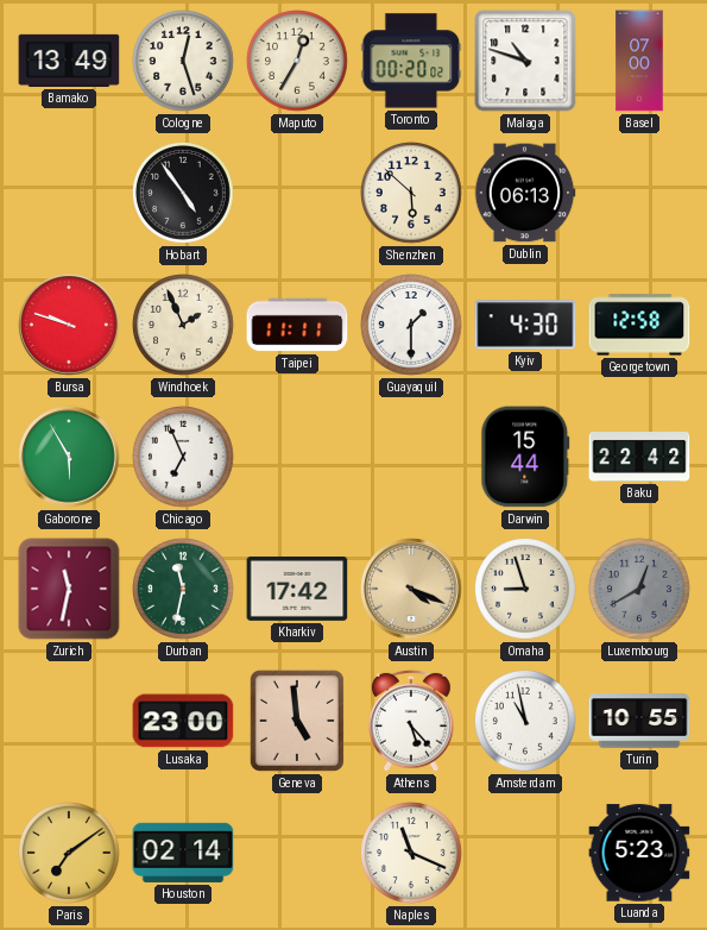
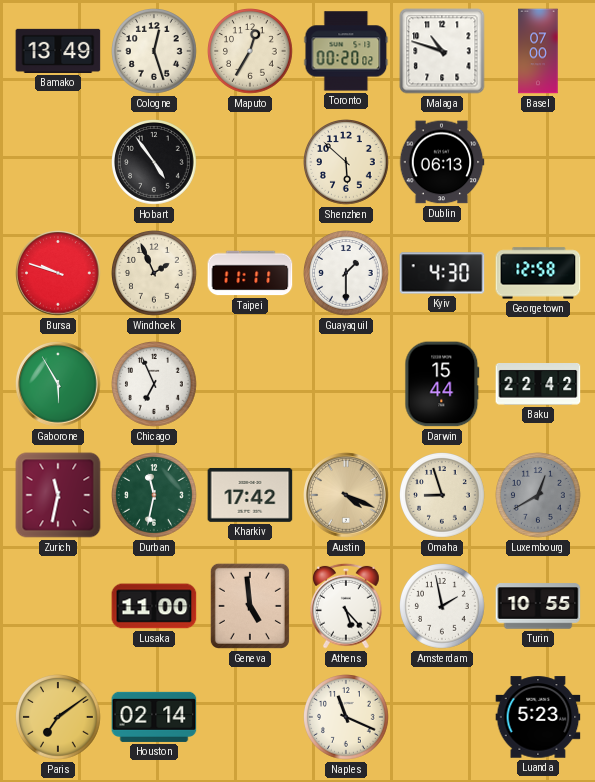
Lusaka: 23:00 -> 11:00 (154, 606)
Amsterdam: 10:58 -> 1:58 (443, 607)
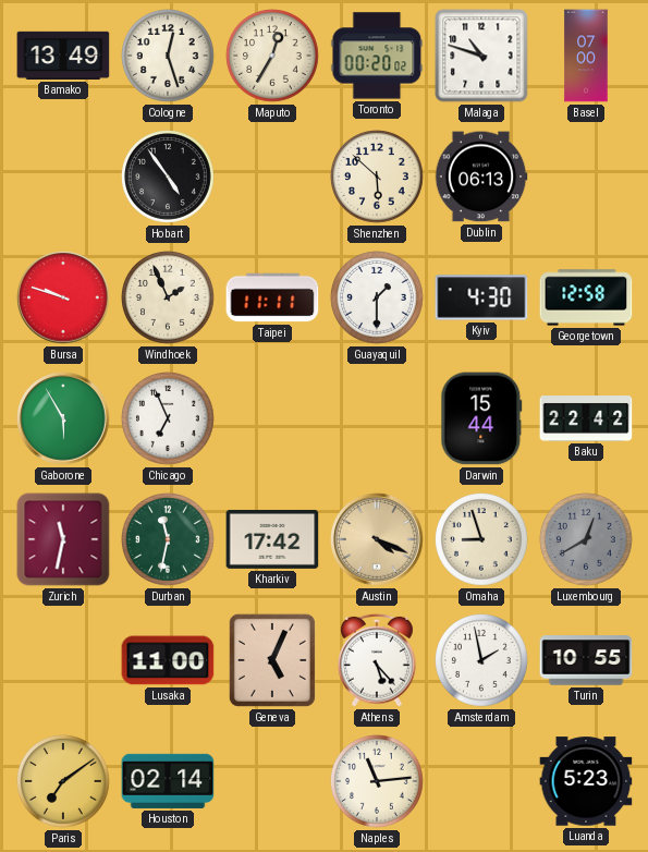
Geneva: 4:59 -> 5:04 (272, 660)
Naples: 11:19 -> 11:14 (378, 782)
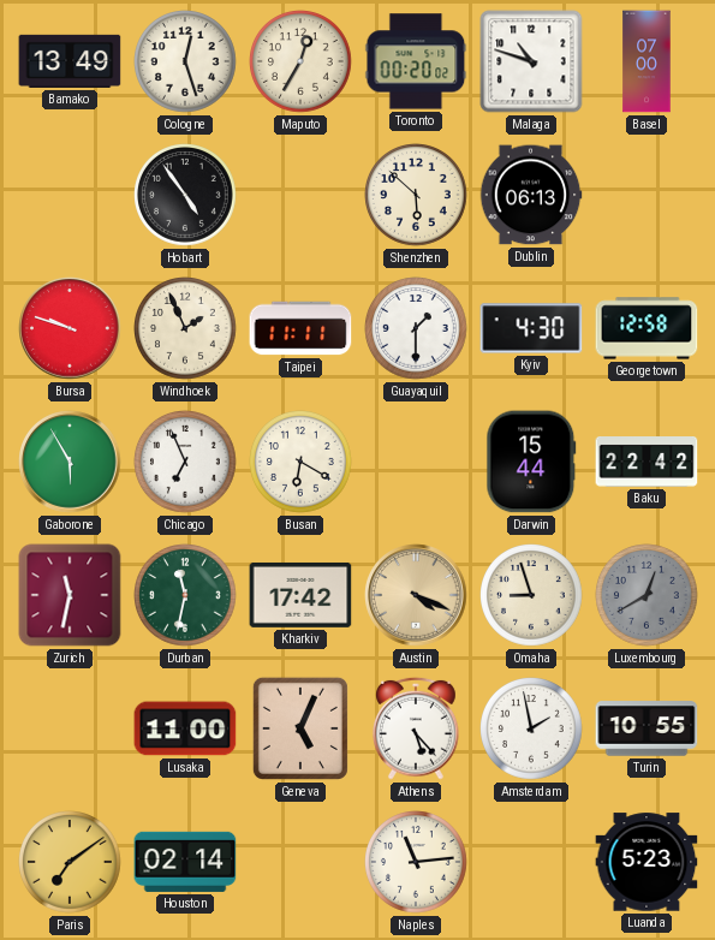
Busan: none -> 6:20 (302, 463)
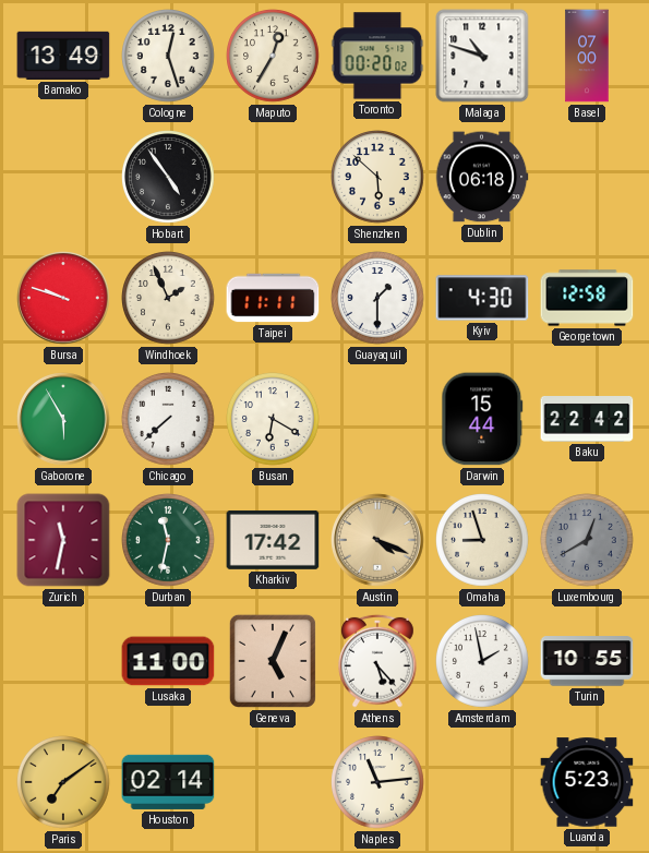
Dublin: 06:13 -> 06:18 (482, 177)
Chicago: 6:56 -> 7:38 (169, 420)
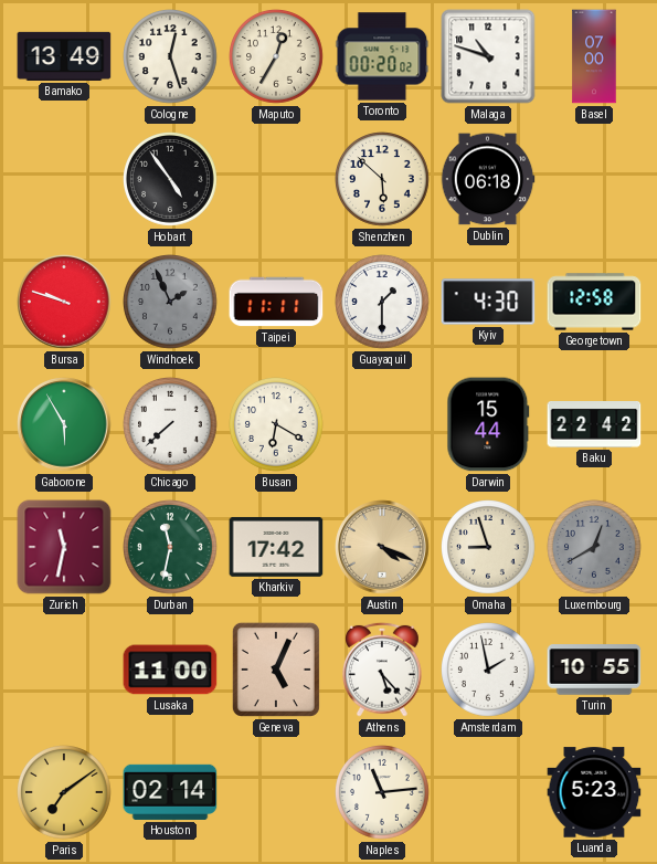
Windhoek dial: cream -> grey (171, 303)
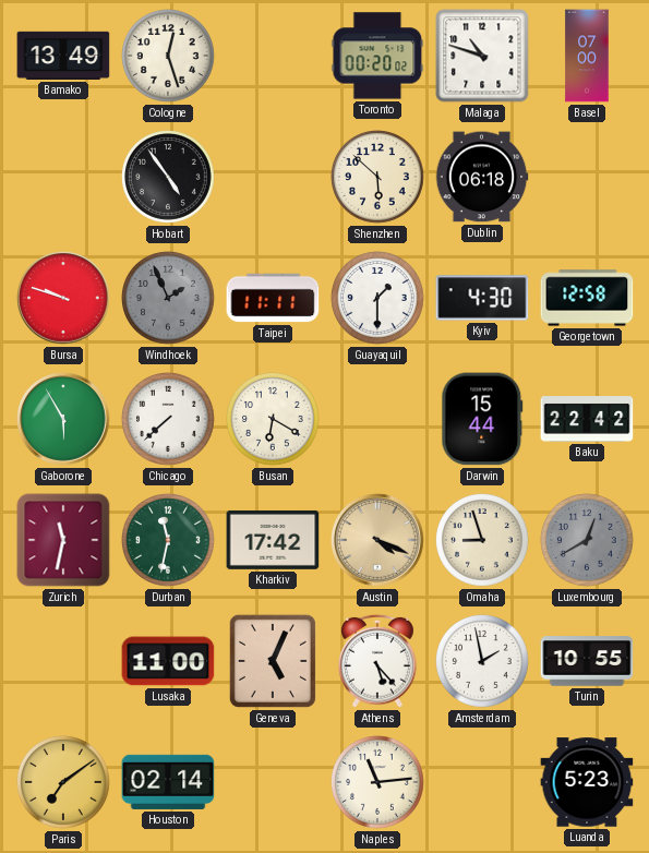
Maputo: 12:35 -> none (277, 57)
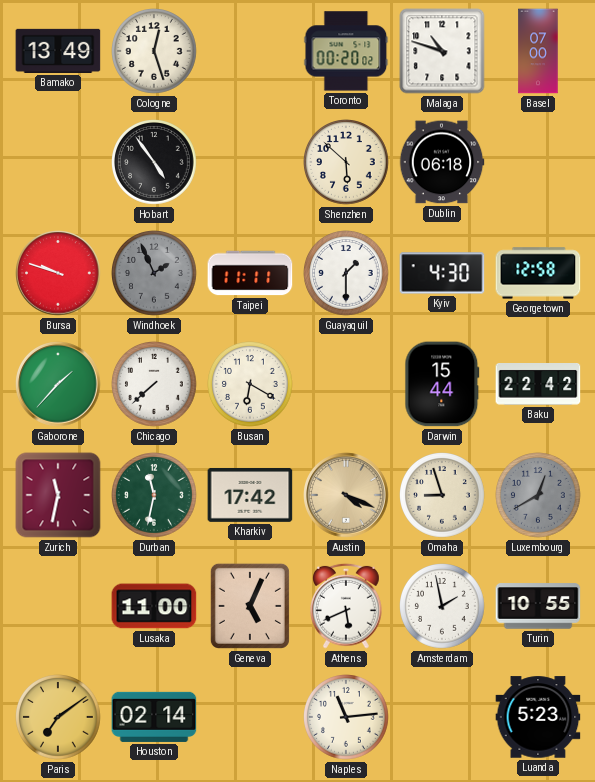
Gaborone: 5:55 -> 1:37 (58, 384)
Athens: 5:23 -> 5:41 (347, 606)
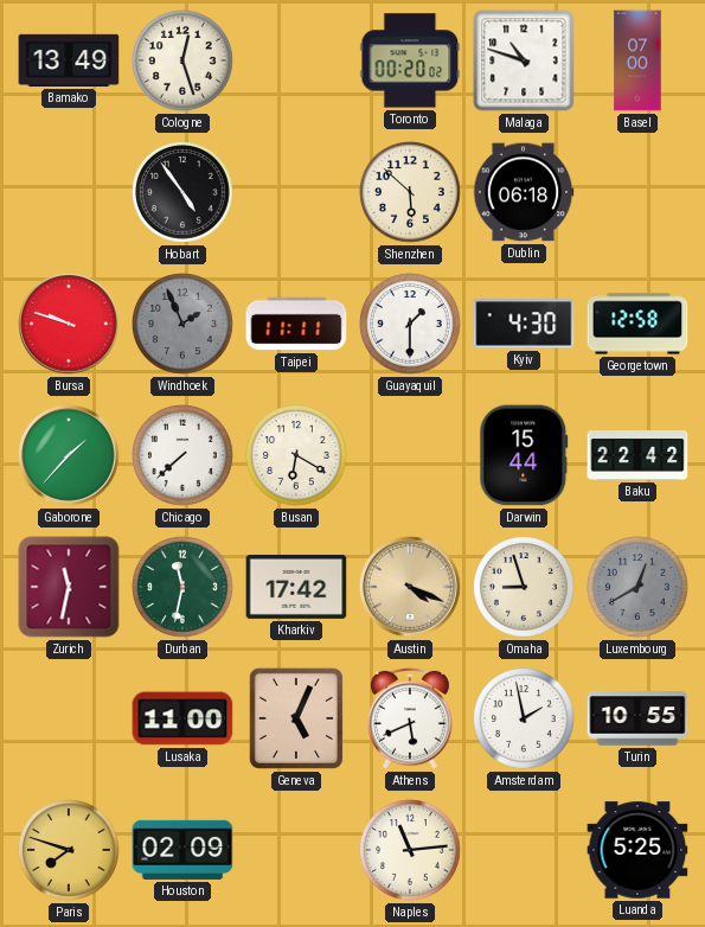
Paris: 7:09 -> 7:48 (70, 851)
Houston: 02:14 -> 02:09 (182, 850)
Luanda: 5:23 -> 5:25 (637, 850)
